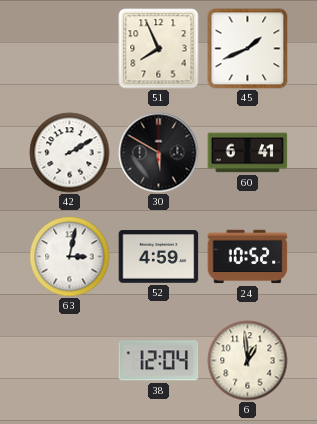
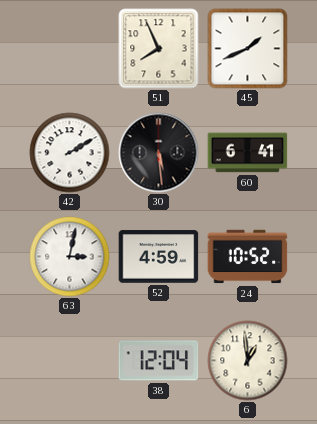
30: 5:50 -> 5:29 (159, 153)
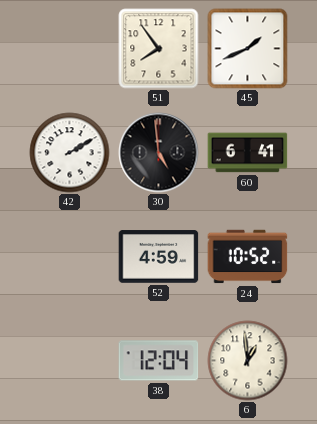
51: 7:56 -> 7:54 (159, 49)
30: 5:29 -> 4:59 (159, 153)
63: 3:02 -> none (70, 257)
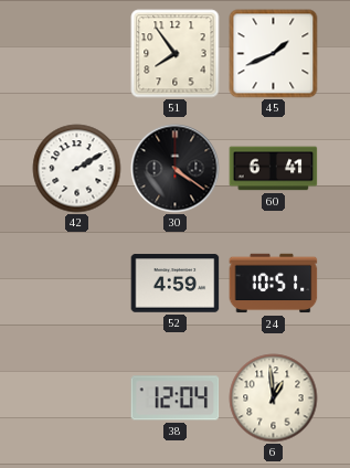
30: 4:59 -> 4:21 (176, 169)
24: 10:52 -> 10:51 (274, 284)
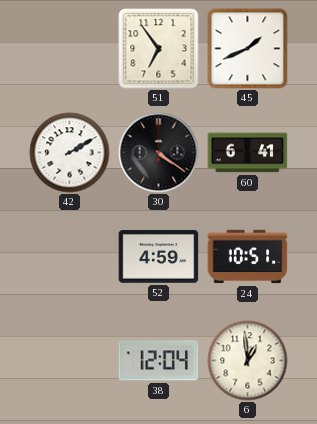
51: 7:54 -> 6:54 (159, 49)
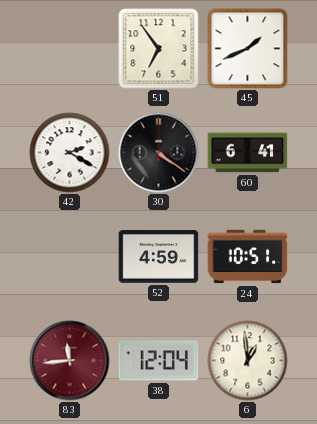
42: 2:10 -> 2:20 (70, 153)
83: none -> 11:44 (70, 361)
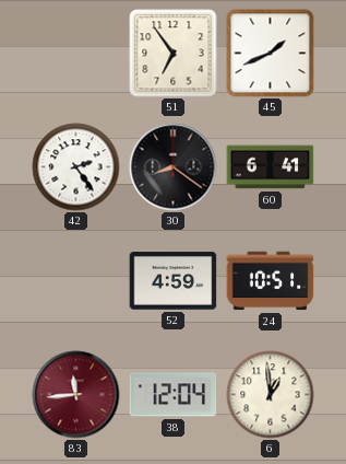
42: 2:20 -> 2:24 (76, 167)
30: 4:21 -> 8:21 (174, 167)
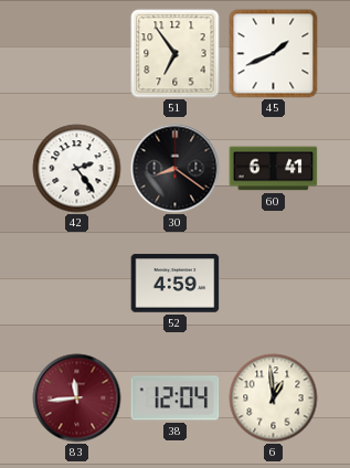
24: 10:51 -> none (271, 281)
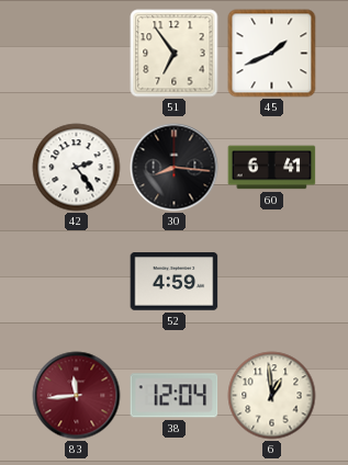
30: 8:21 -> 8:16 (175, 168)
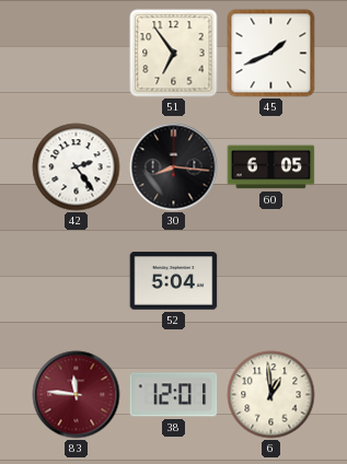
60: 6:41 -> 6:05 (271, 167)
52: 4:59 -> 5:04 (174, 281)
83: 11:44 -> 11:46 (77, 395)
38: 12:04 -> 12:01 (174, 395)
